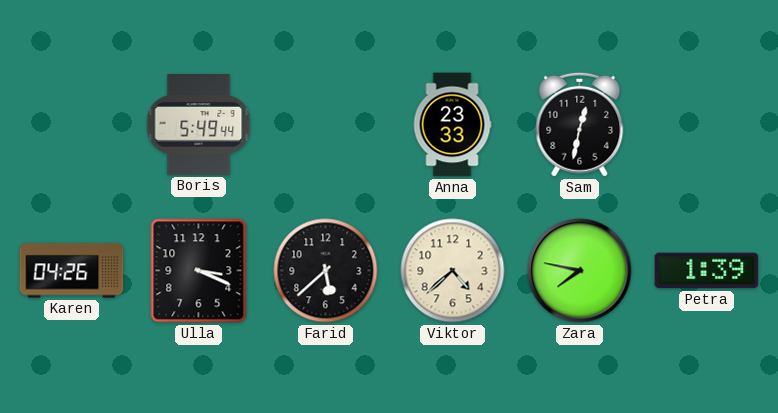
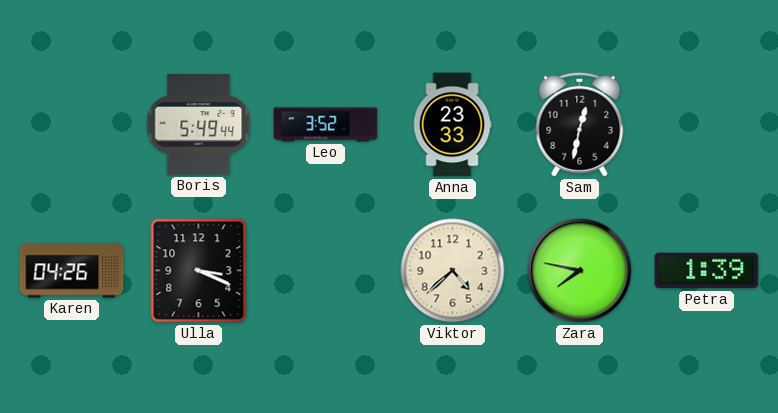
Leo: none -> 3:52 (326, 125)
Farid: 5:38 -> none (326, 271)
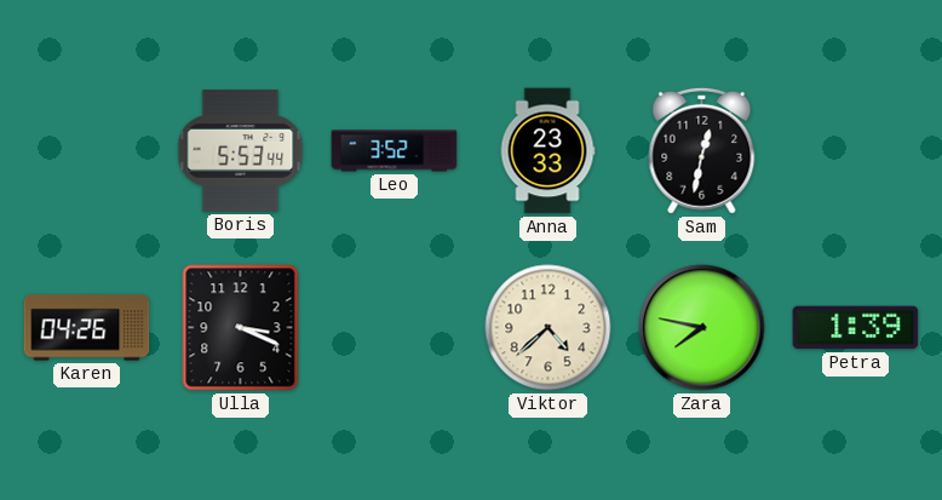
Boris: 5:49 -> 5:53 (241, 151)
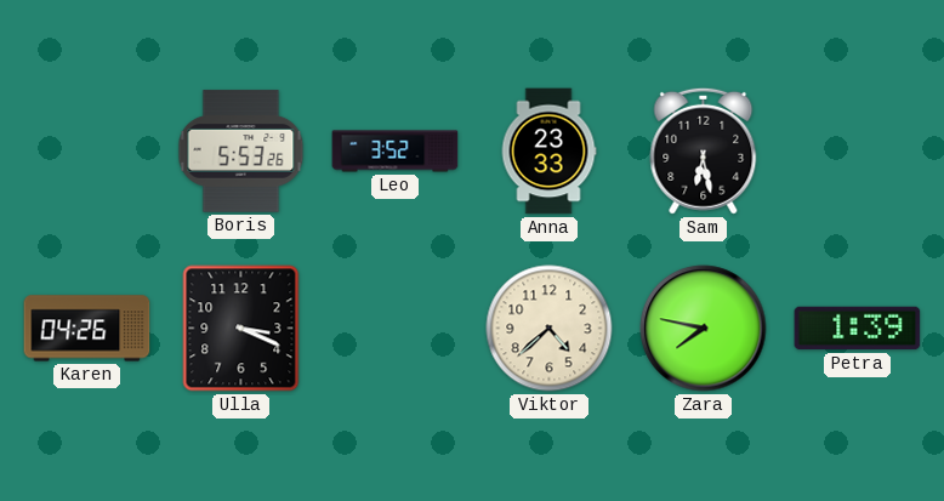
Boris: 5:53:44 -> 5:53:26 (241, 152)
Sam: 12:32 -> 6:28 (704, 150)
